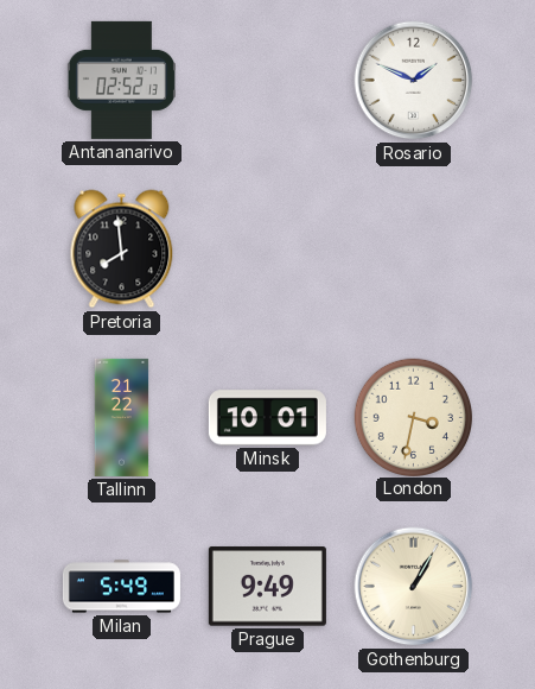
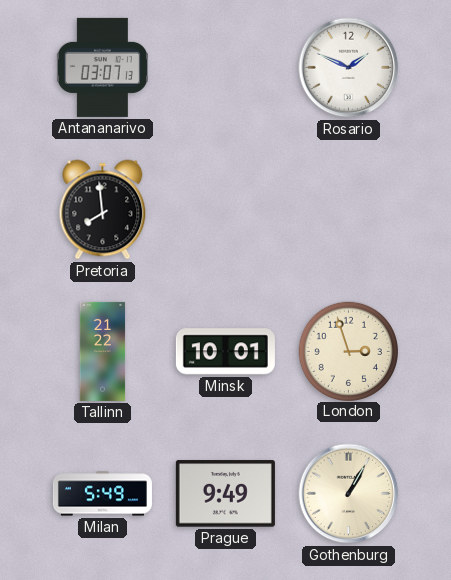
Antananarivo: 02:52 -> 03:07 (102, 67)
London: 3:32 -> 2:57 (348, 351)
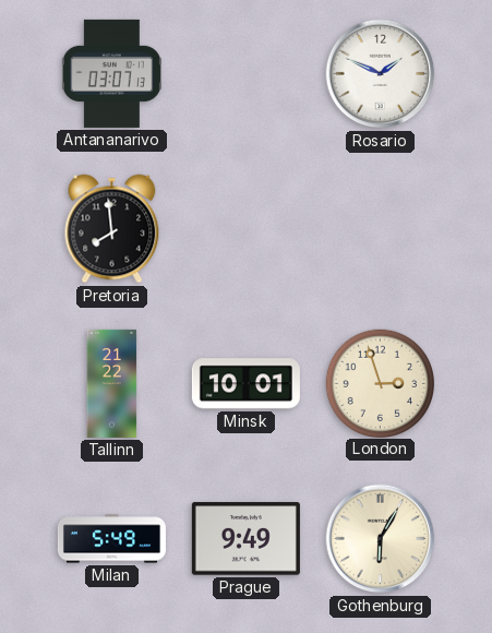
Gothenburg: 1:05 -> 6:05 (381, 539)
